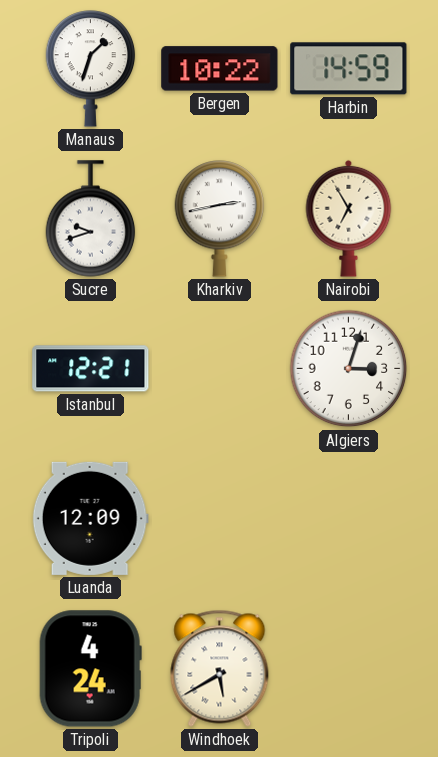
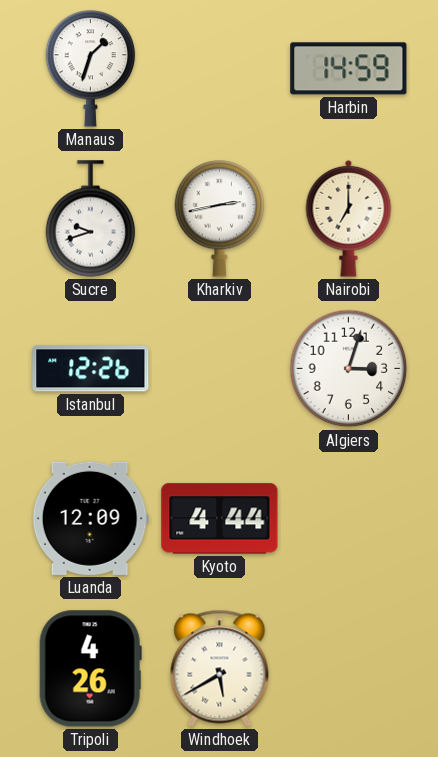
Bergen: 10:22 -> none (220, 69)
Nairobi: 6:55 -> 7:00 (349, 218)
Istanbul: 12:21 -> 12:26 (91, 369)
Kyoto: none -> 4:44 (220, 519)
Tripoli: 4:24 -> 4:26 (90, 669)
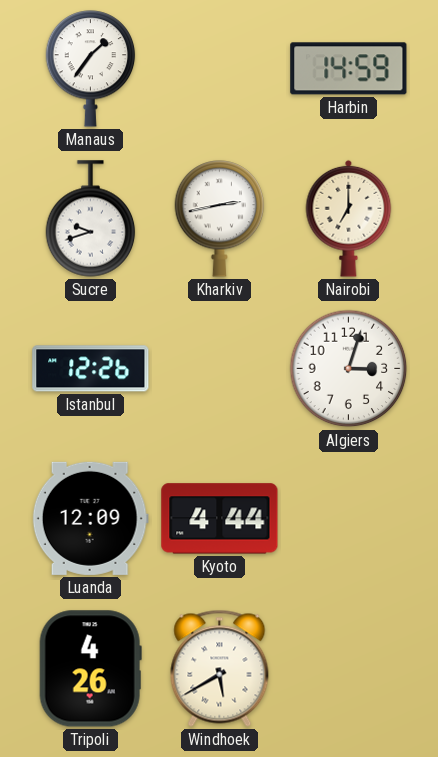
Manaus: 1:33 -> 1:36 (91, 69)
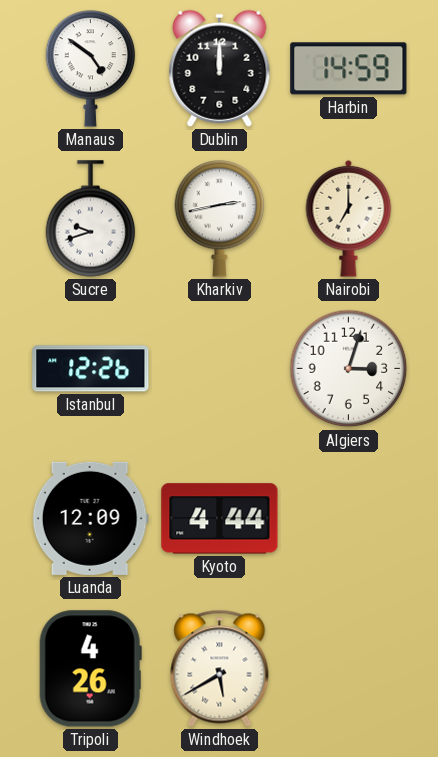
Manaus: 1:36 -> 4:51 (91, 69)
Dublin: none -> 12:00 (220, 68)
